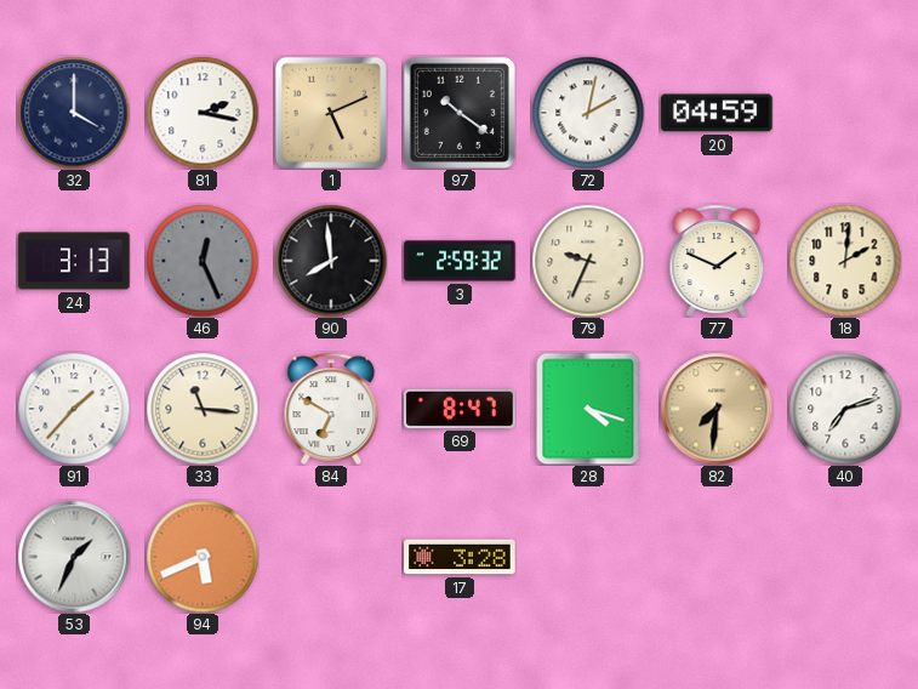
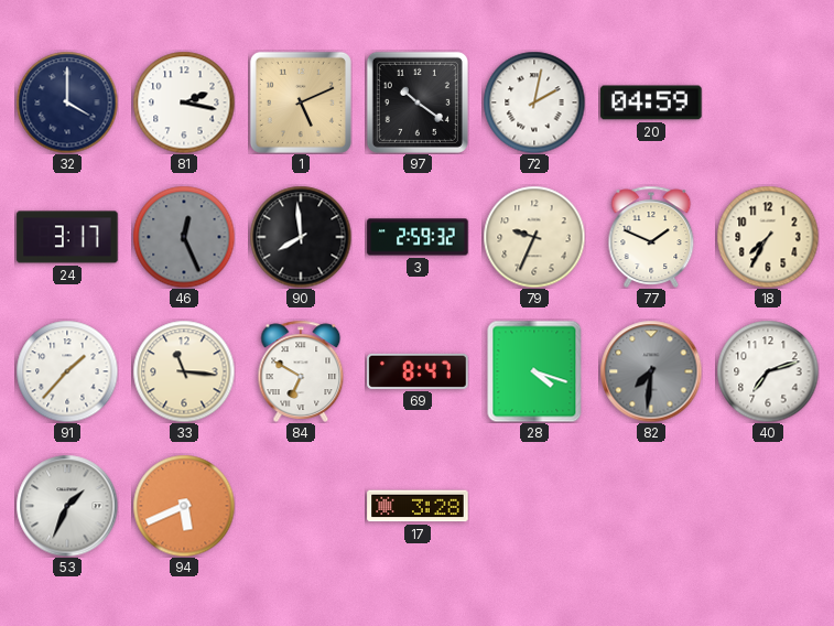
24: 3:13 -> 3:17 (67, 237)
18: 2:01 -> 7:35 (768, 237)
82 dial: champagne -> grey (651, 371)
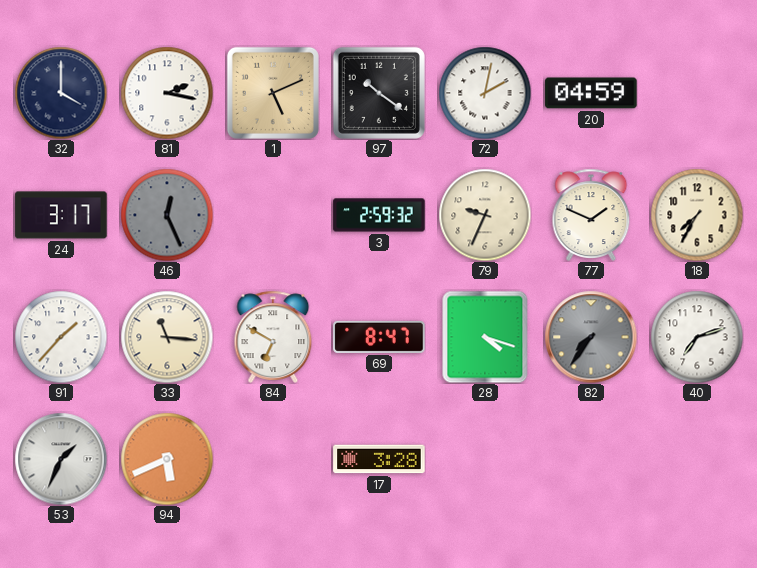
90: 7:59 -> none (301, 237)
82: 7:31 -> 7:36 (591, 337)
